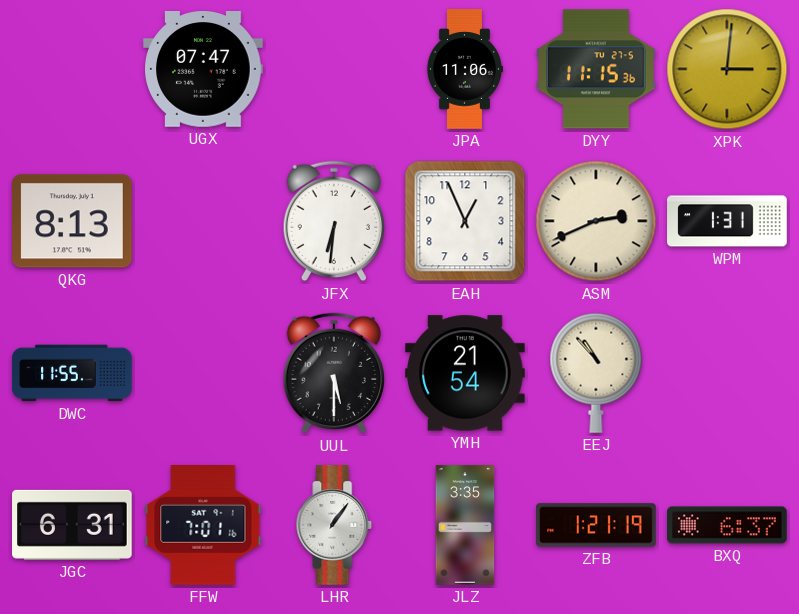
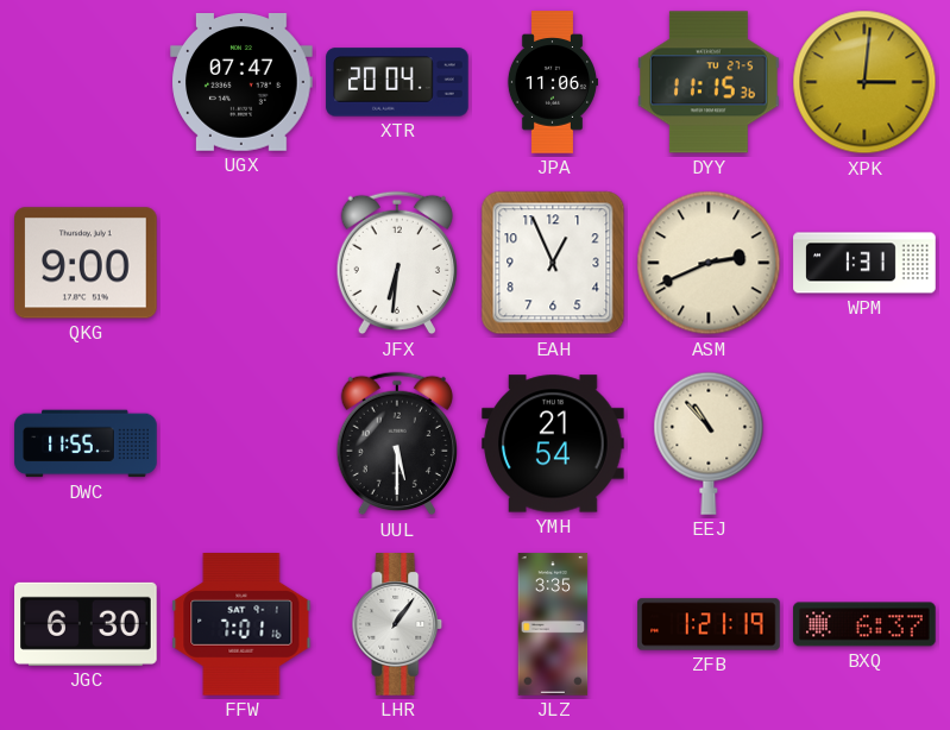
XTR: none -> 20:04 (397, 82)
QKG: 8:13 -> 9:00 (87, 263)
JGC: 6:31 -> 6:30 (86, 624)
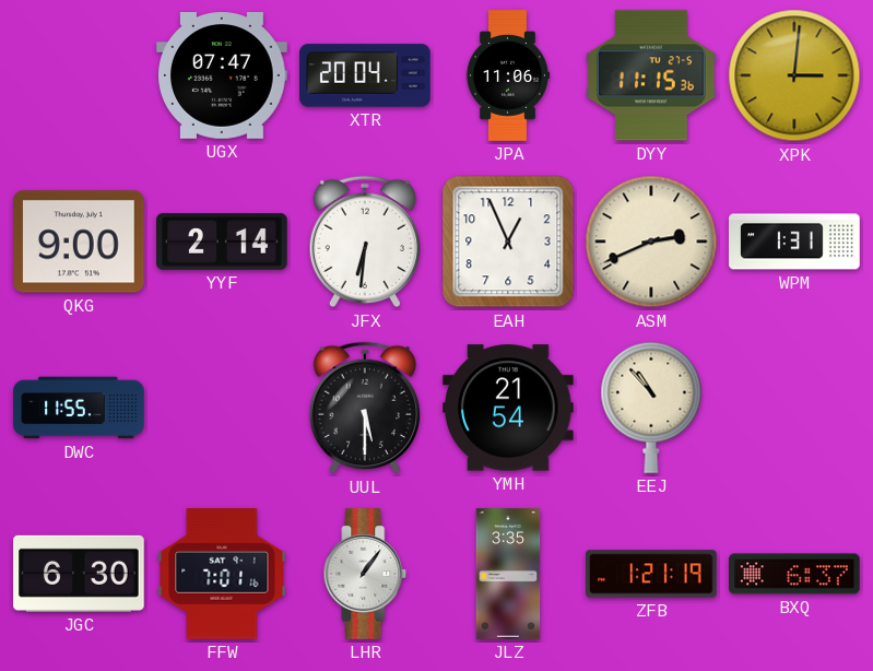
YYF: none -> 2:14 (222, 243)
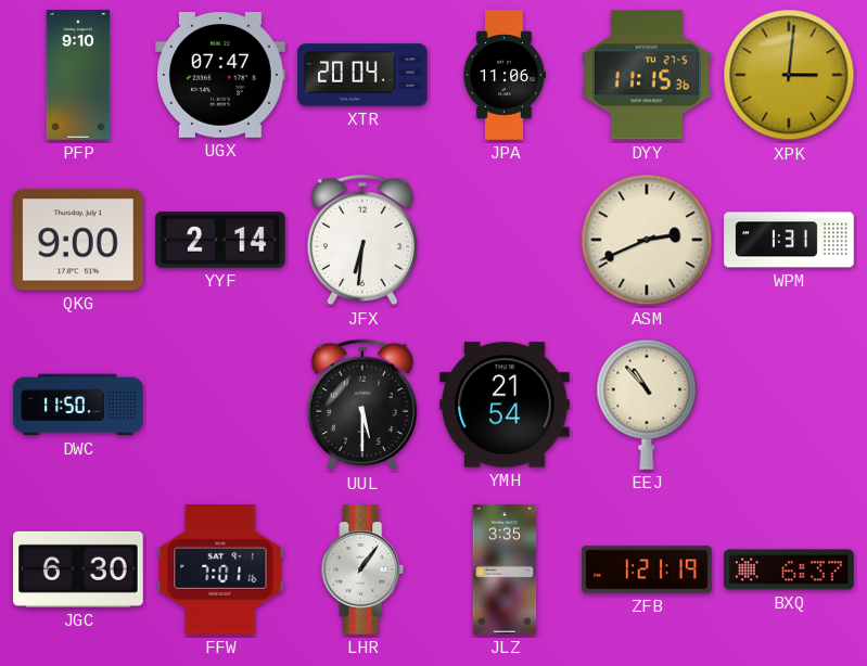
PFP: none -> 9:10 (78, 75)
EAH: 12:56 -> none (508, 242)
DWC: 11:55 -> 11:50 (78, 405)
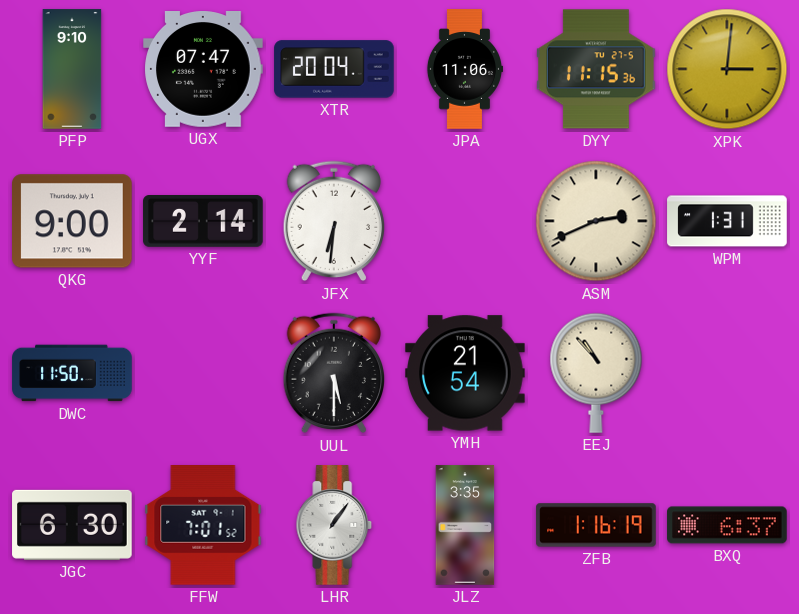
FFW: 7:01:16 -> 7:01:52 (203, 526)
ZFB: 1:21 -> 1:16 (596, 525)
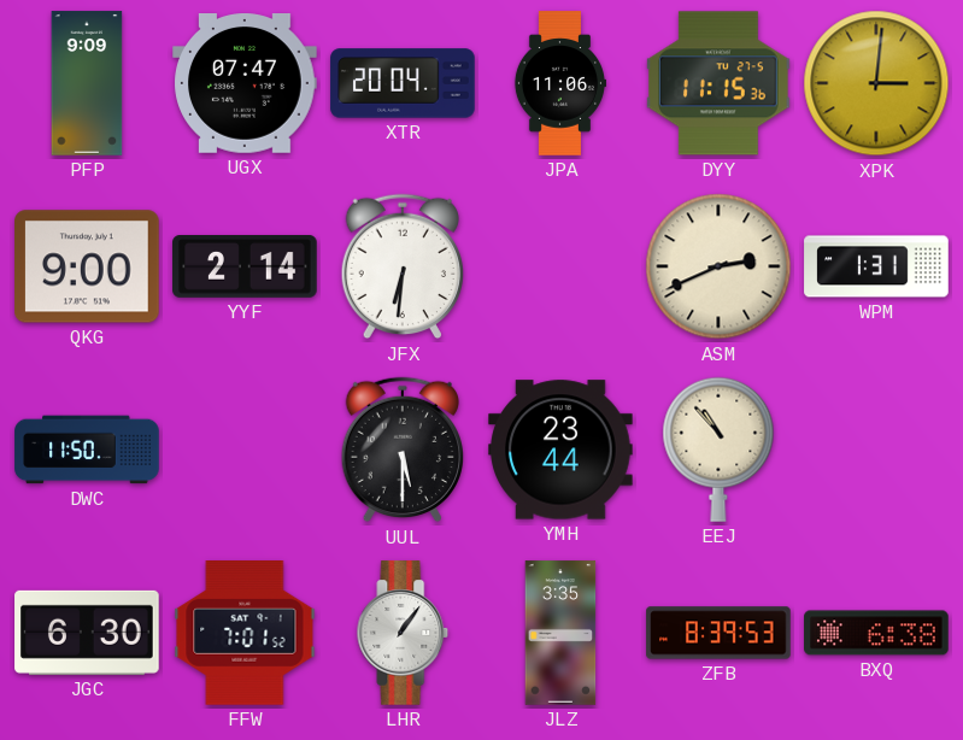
PFP: 9:10 -> 9:09 (87, 83)
YMH: 21:54 -> 23:44 (560, 450)
ZFB: 1:16 -> 8:39 (718, 633)
BXQ: 6:37 -> 6:38 (876, 633)
